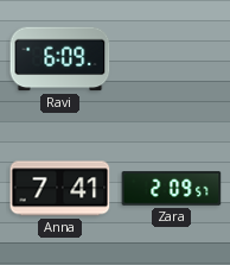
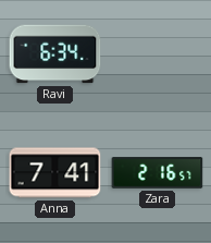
Ravi: 6:09 -> 6:34 (55, 54)
Zara: 2:09 -> 2:16 (158, 173)
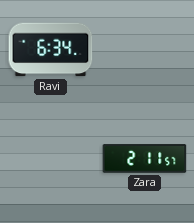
Anna: 7:41 -> none (55, 173)
Zara: 2:16 -> 2:11 (145, 159)
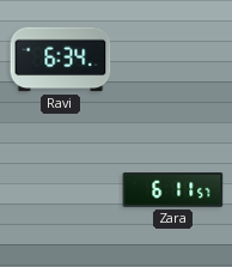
Zara: 2:11 -> 6:11 (173, 190)
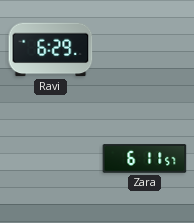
Ravi: 6:34 -> 6:29 (51, 50)
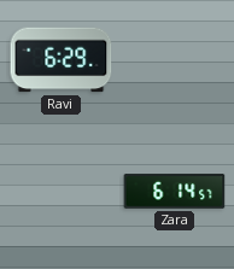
Zara: 6:11 -> 6:14 (175, 192)
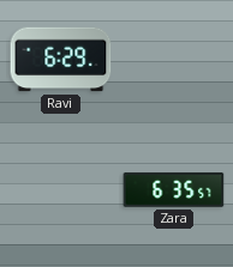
Zara: 6:14 -> 6:35 (174, 190)
